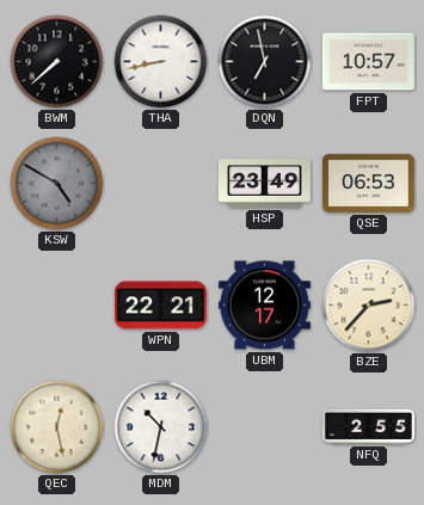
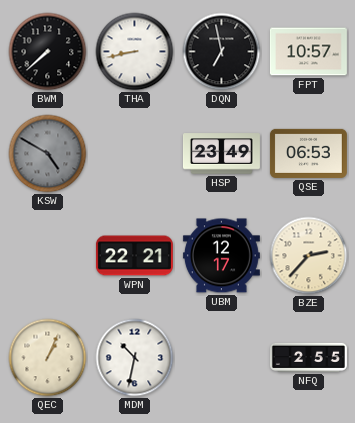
QEC: 12:28 -> 1:04 (48, 358)
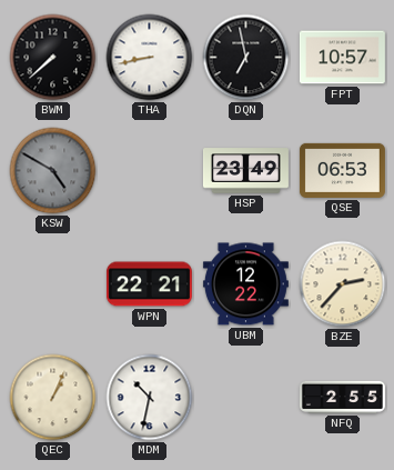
UBM: 12:17 -> 12:22 (245, 284)
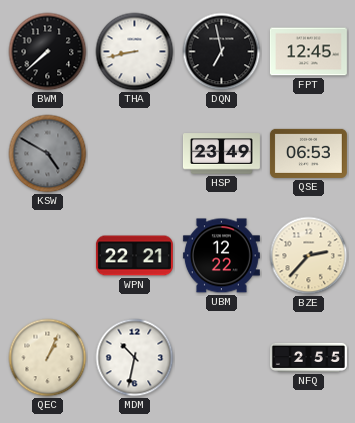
FPT: 10:57 -> 12:45 (308, 52)
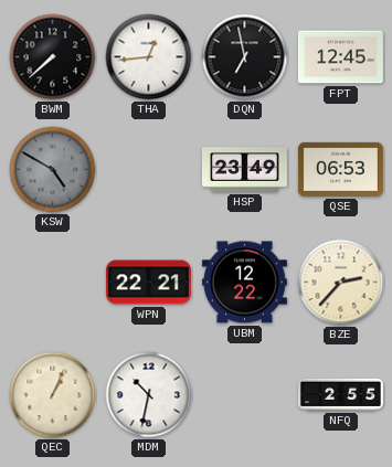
THA: 8:43 -> 12:44 (149, 57)
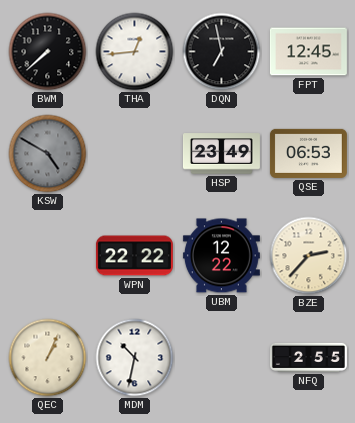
WPN: 22:21 -> 22:22 (134, 256)
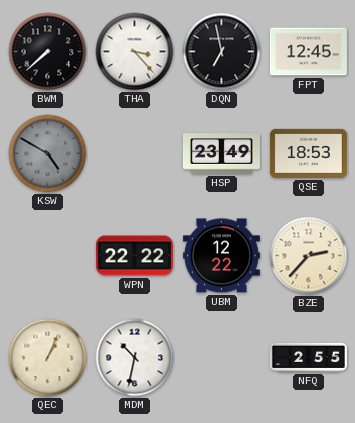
THA: 12:44 -> 3:23 (135, 52)
QSE: 06:53 -> 18:53 (308, 153)
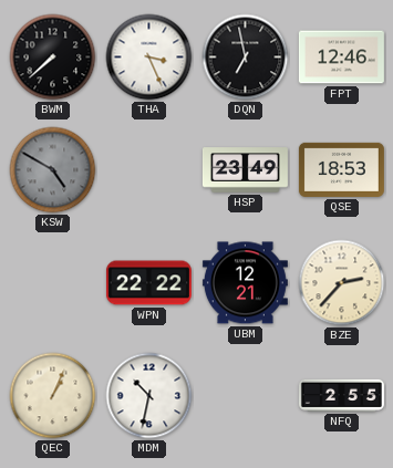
THA: 3:23 -> 3:26 (149, 58)
FPT: 12:45 -> 12:46 (341, 58)
UBM: 12:22 -> 12:21 (245, 283)
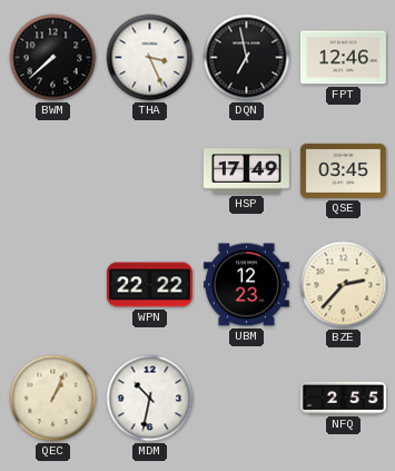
KSW: 4:50 -> none (53, 170)
HSP: 23:49 -> 17:49 (246, 171)
QSE: 18:53 -> 03:45 (343, 170)
UBM: 12:21 -> 12:23 (246, 285)
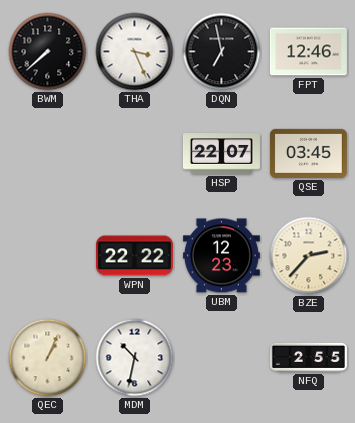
HSP: 17:49 -> 22:07 (221, 154)
